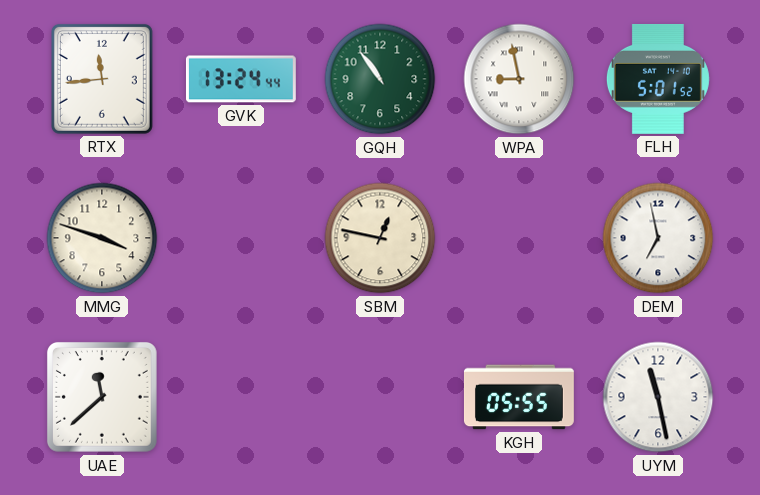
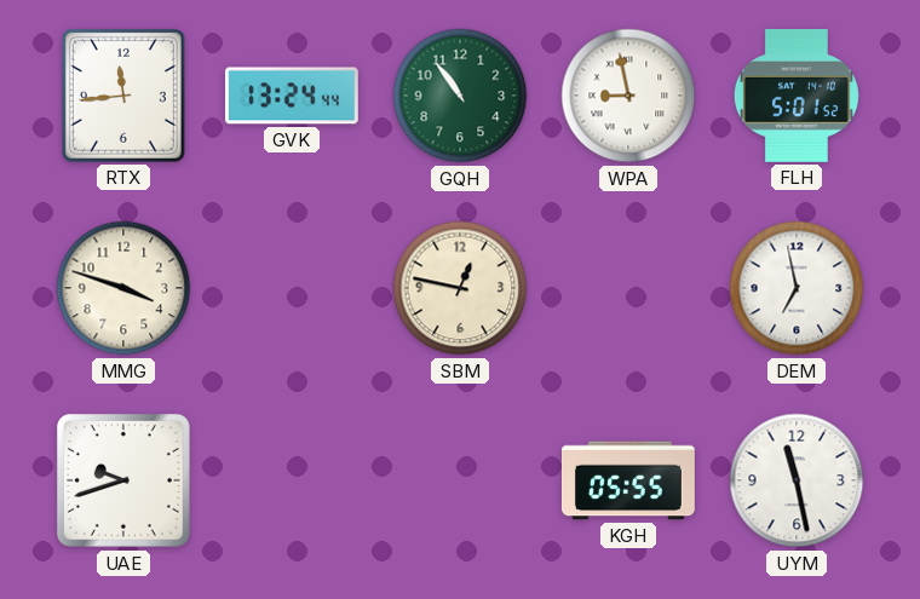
UAE: 11:38 -> 9:42 (123, 480)
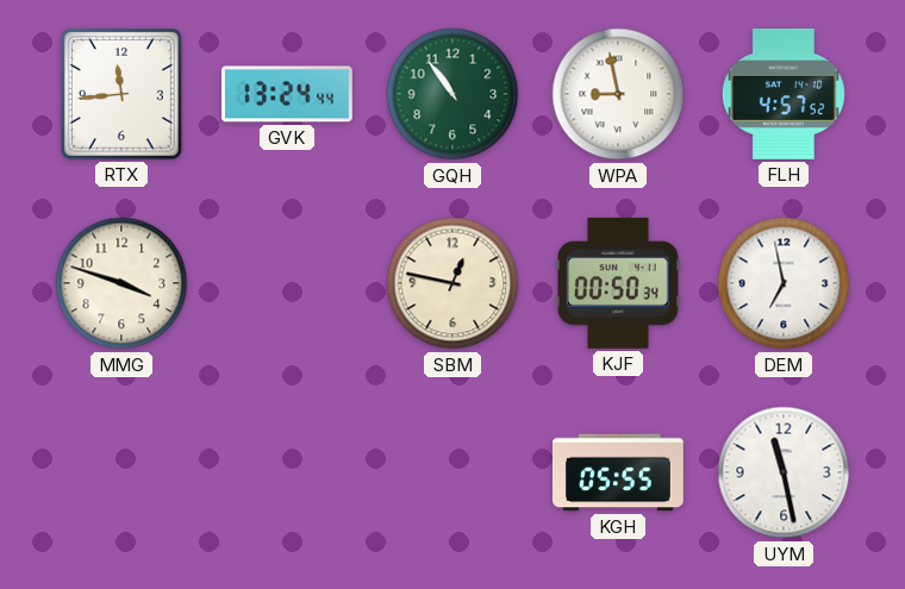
FLH: 5:01 -> 4:57 (784, 94)
KJF: none -> 00:50 (618, 283)
UAE: 9:42 -> none (123, 480)
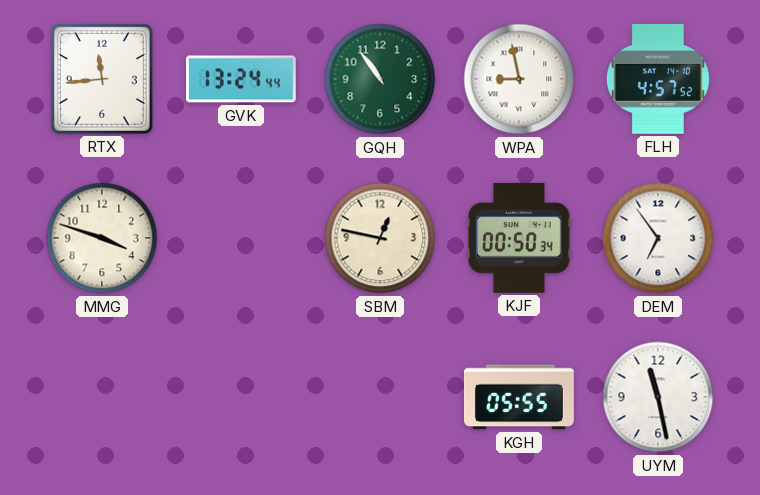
DEM: 6:58 -> 6:54 (658, 238)
